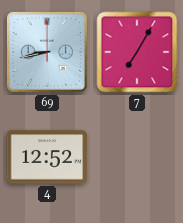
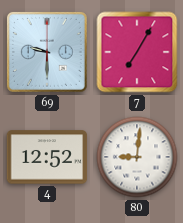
69: 8:43 -> 9:30 (47, 52)
80: none -> 9:01 (137, 157)
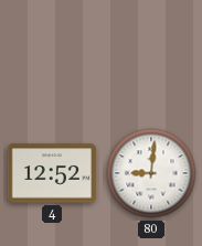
69: 9:30 -> none (47, 52)
7: 7:05 -> none (137, 52)
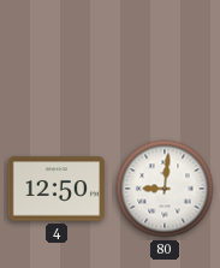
4: 12:52 -> 12:50 (57, 189)
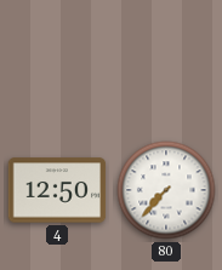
80: 9:01 -> 7:37 (166, 190)
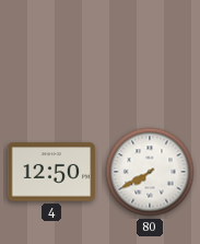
80: 7:37 -> 7:40 (150, 172)
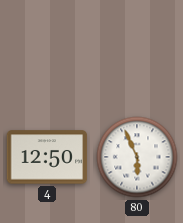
80: 7:40 -> 5:56 (137, 157)
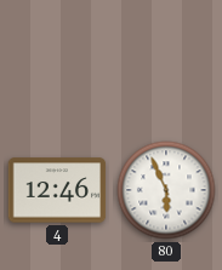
4: 12:50 -> 12:46 (57, 190)
